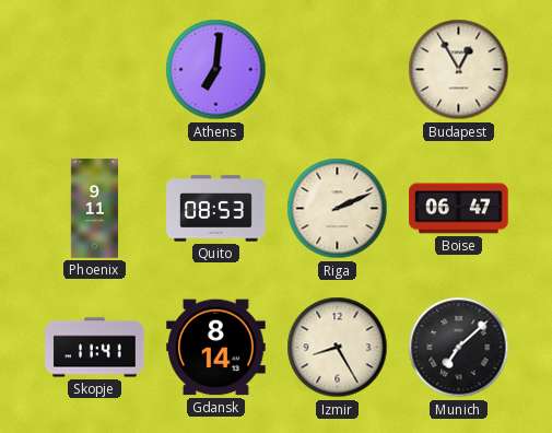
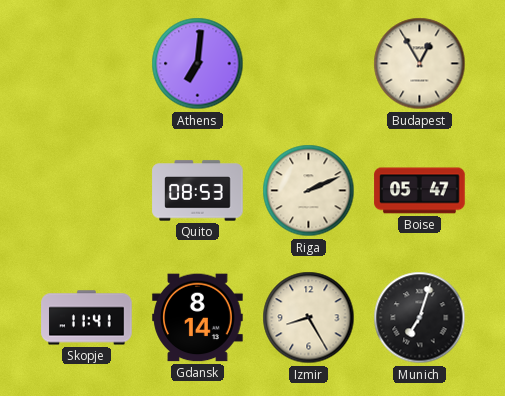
Phoenix: 9:11 -> none (94, 209)
Boise: 06:47 -> 05:47 (420, 191)
Munich: 7:08 -> 7:03 (420, 318)
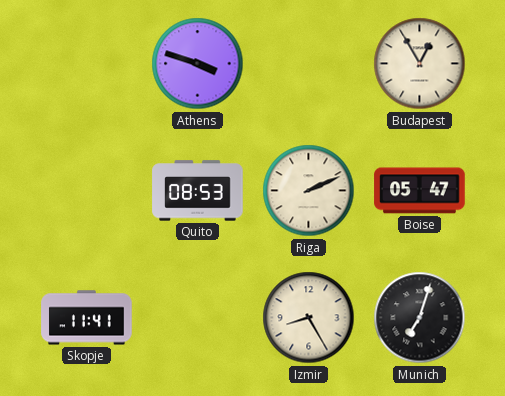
Athens: 7:01 -> 3:48 (198, 64)
Gdansk: 8:14 -> none (198, 318)
